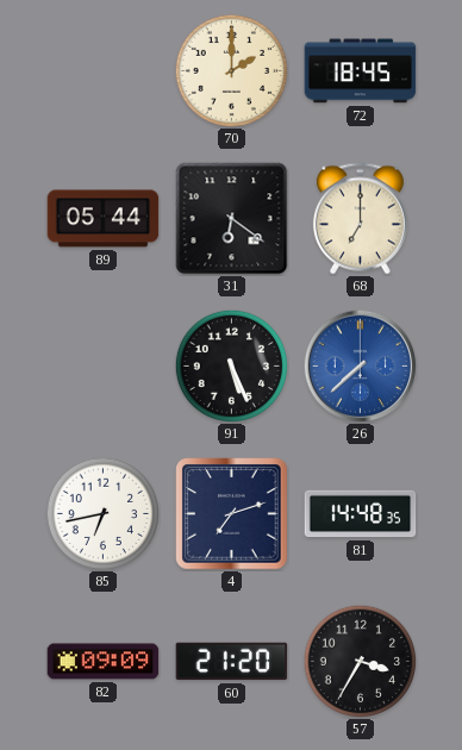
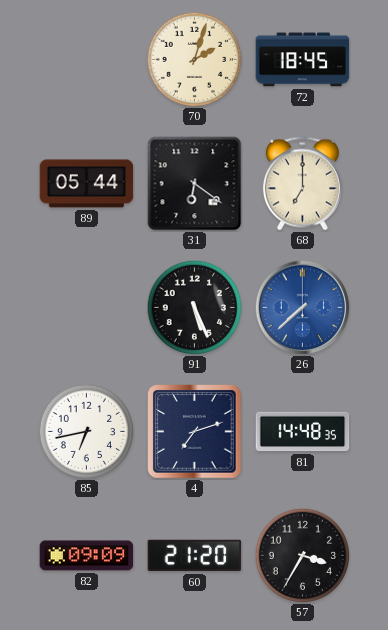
70: 2:00 -> 2:03 (194, 59)
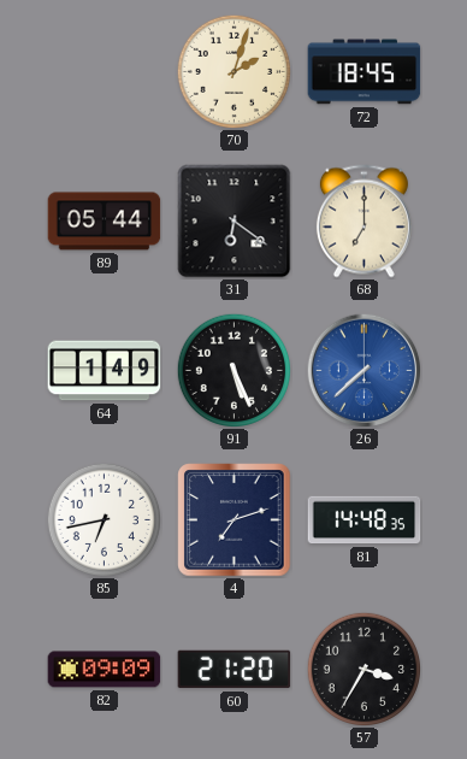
64: none -> 1:49 (105, 371)
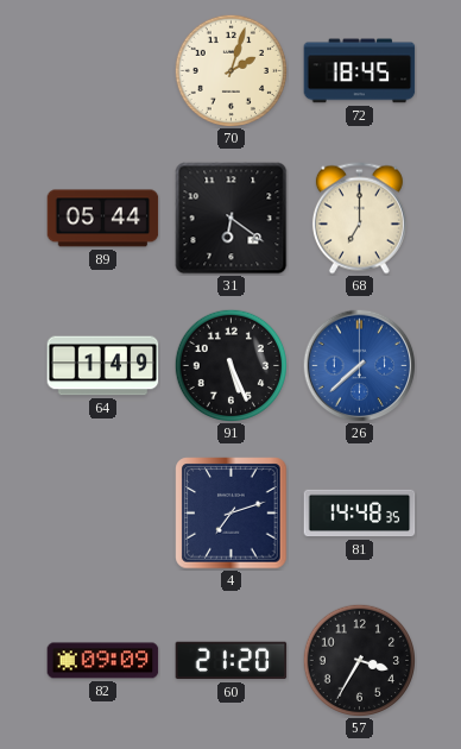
85: 6:43 -> none (104, 519)
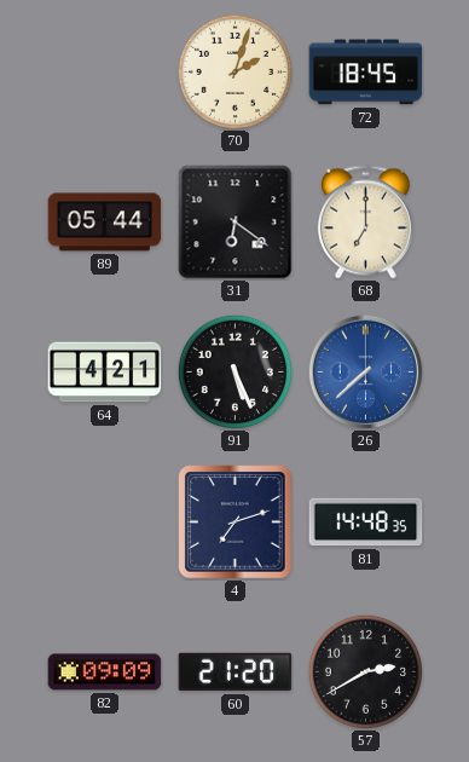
64: 1:49 -> 4:21 (105, 373)
57: 3:35 -> 2:40 (365, 671)
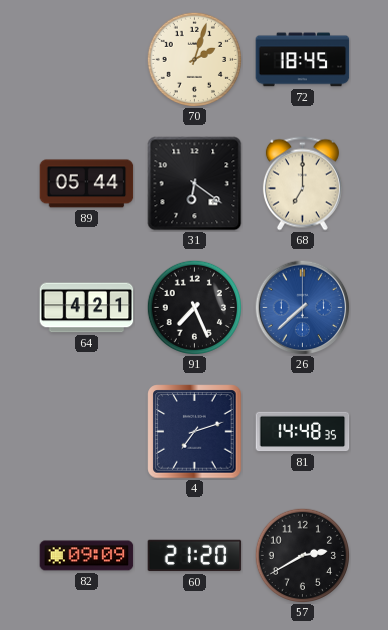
91: 5:26 -> 7:26 (194, 307)
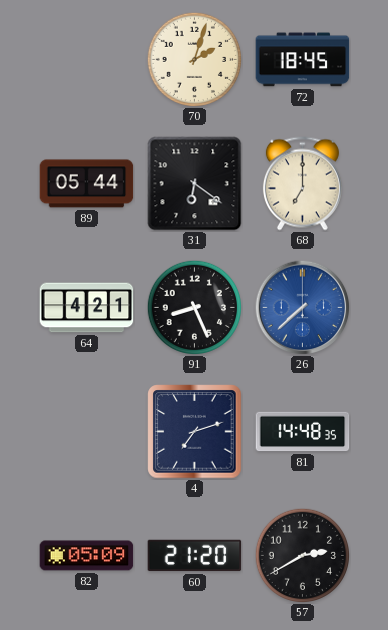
91: 7:26 -> 8:26 (194, 307)
82: 09:09 -> 05:09 (87, 556)
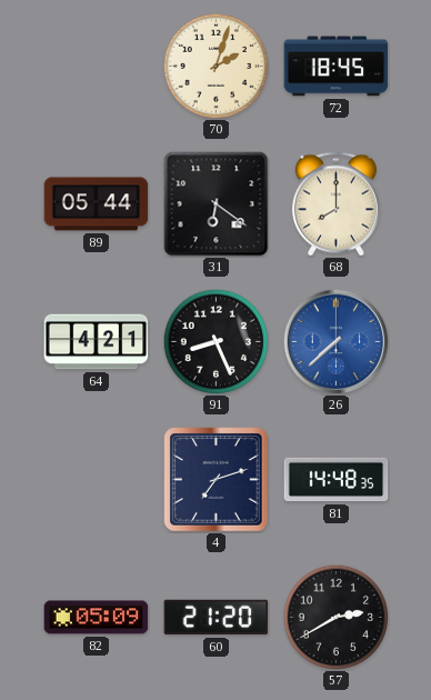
68: 7:00 -> 8:00 (335, 204)
